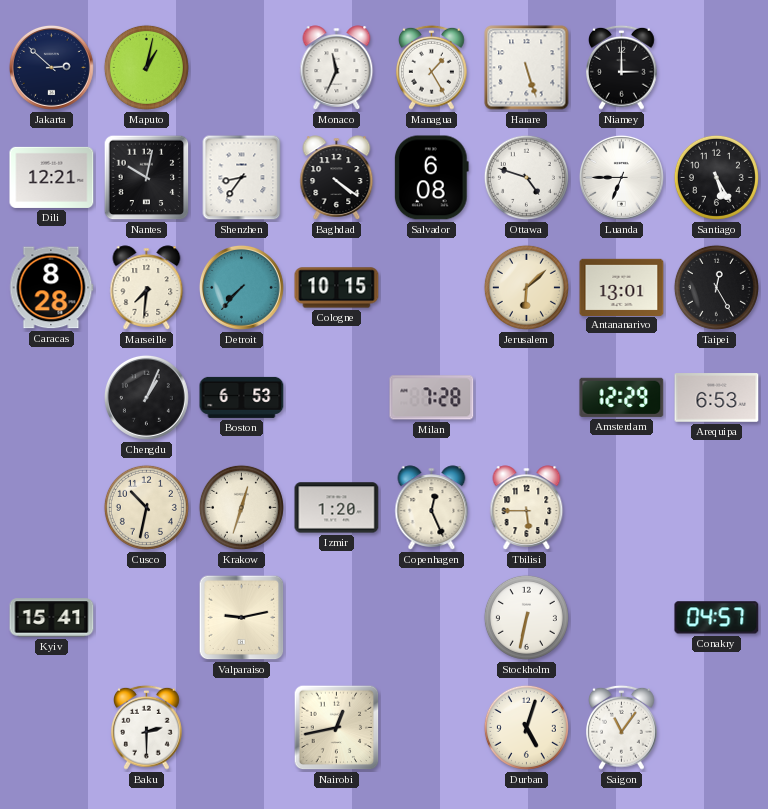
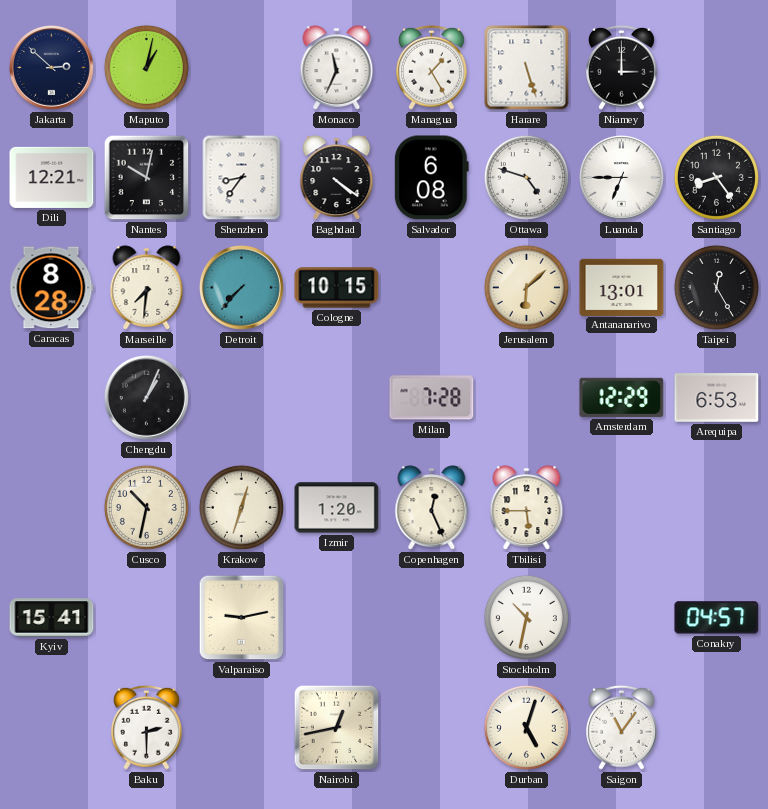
Santiago: 5:25 -> 8:24 (716, 177)
Boston: 6:53 -> none (242, 397)
Stockholm: 6:32 -> 10:32 (526, 617)
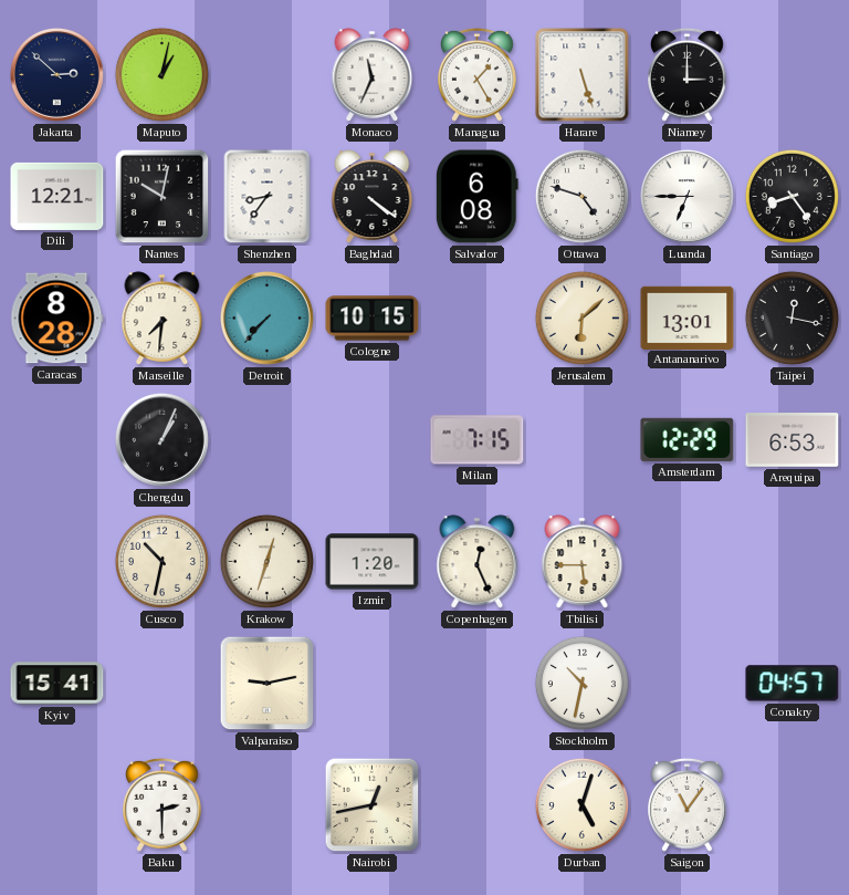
Taipei: 12:25 -> 12:17 (792, 318)
Milan: 7:28 -> 7:15 (478, 440)
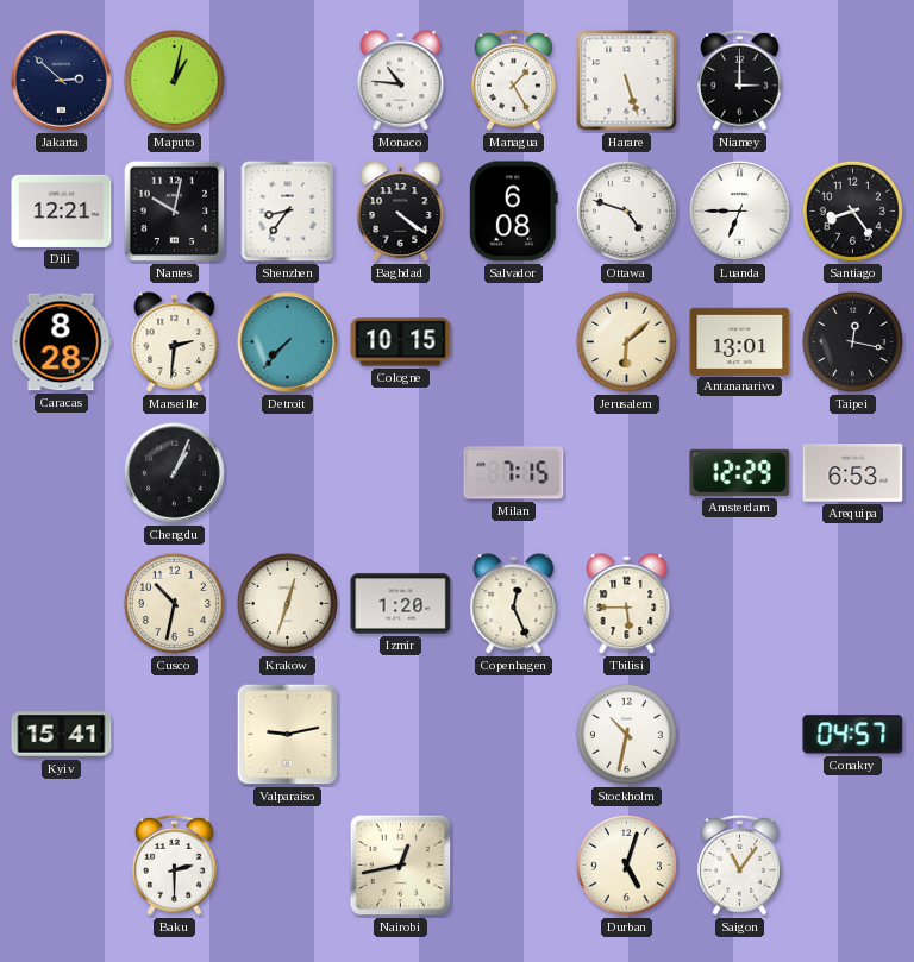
Monaco: 11:34 -> 10:46 (401, 81)
Marseille: 7:31 -> 2:31 (175, 342)
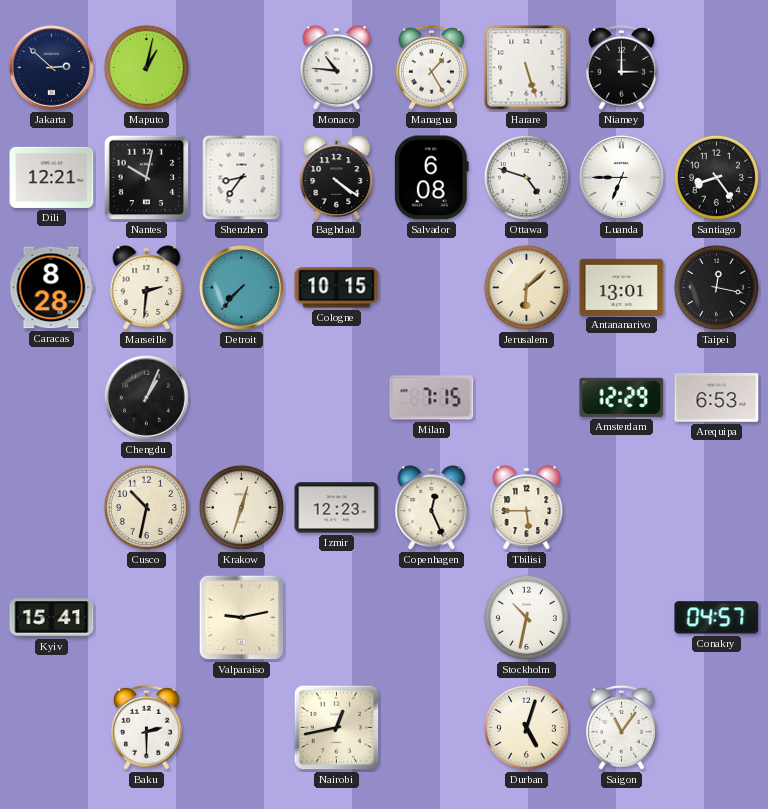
Izmir: 1:20 -> 12:23 (337, 508)
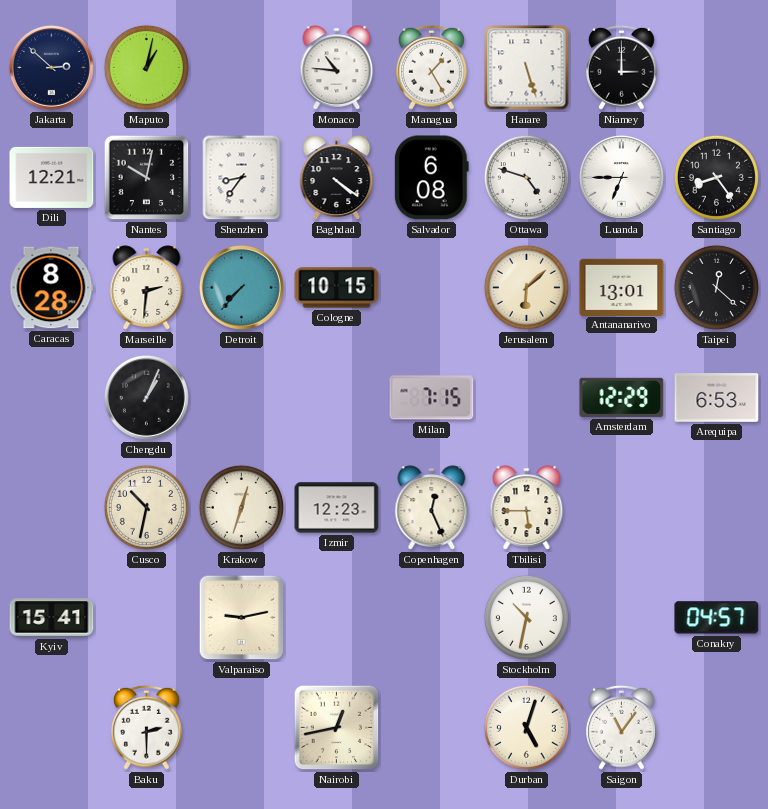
Taipei: 12:17 -> 12:22 (716, 287)
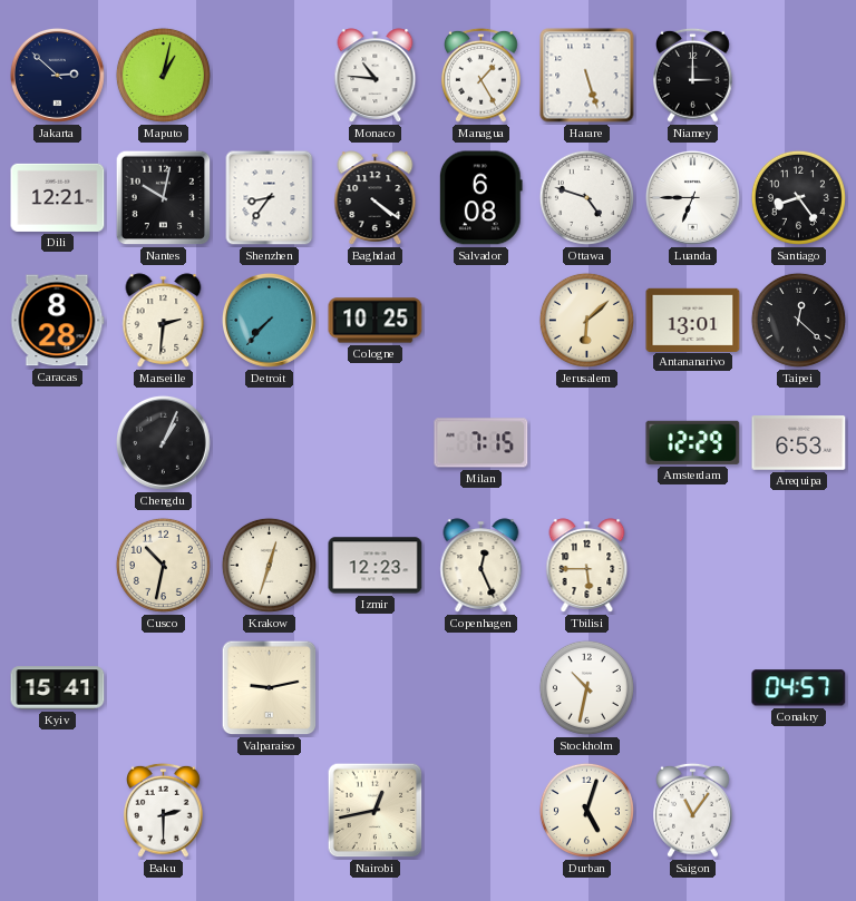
Cologne: 10:15 -> 10:25 (376, 321)
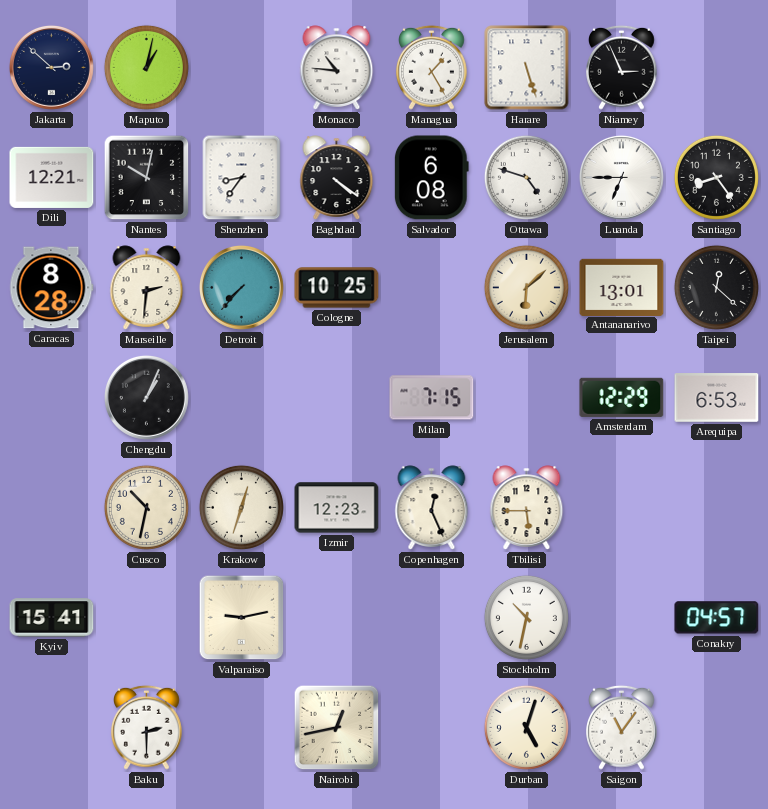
Niamey: 3:00 -> 2:56 (622, 67)
